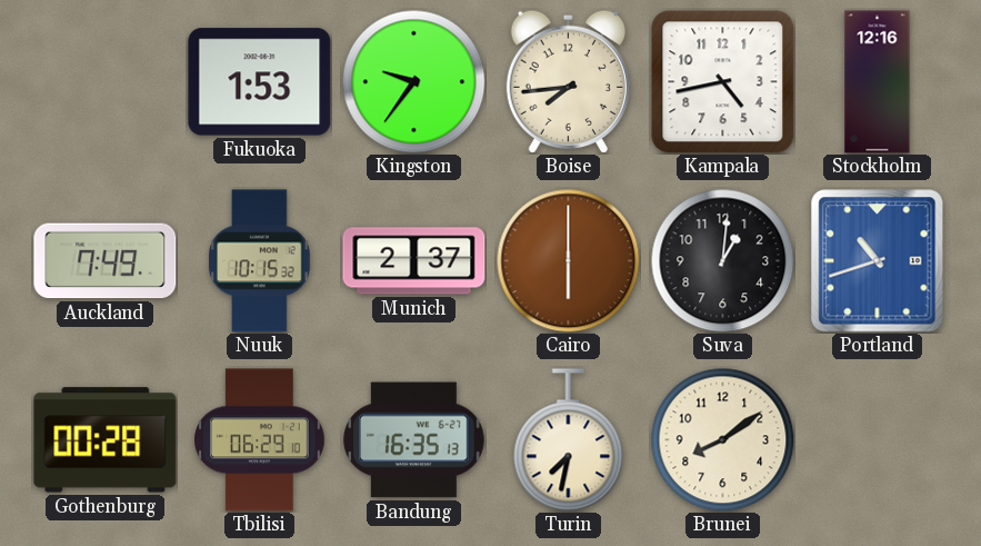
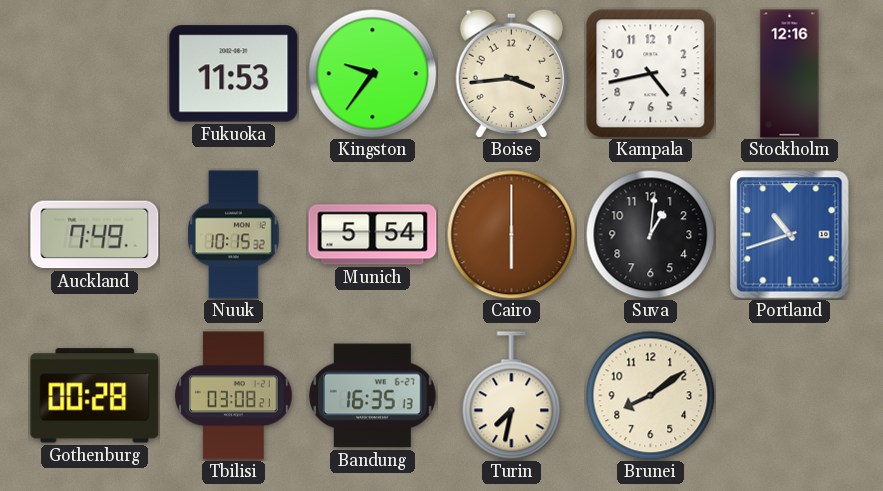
Fukuoka: 1:53 -> 11:53 (234, 74)
Boise: 7:44 -> 3:44 (511, 73)
Munich: 2:37 -> 5:54 (373, 235)
Tbilisi: 06:29 -> 03:08 (234, 396)
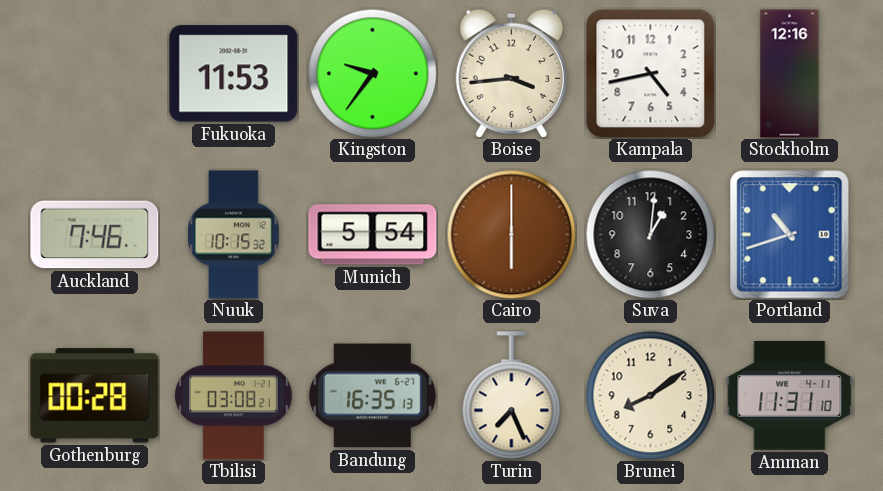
Auckland: 7:49 -> 7:46 (95, 235)
Turin: 7:32 -> 7:26 (512, 396)
Amman: none -> 11:31 (790, 396)
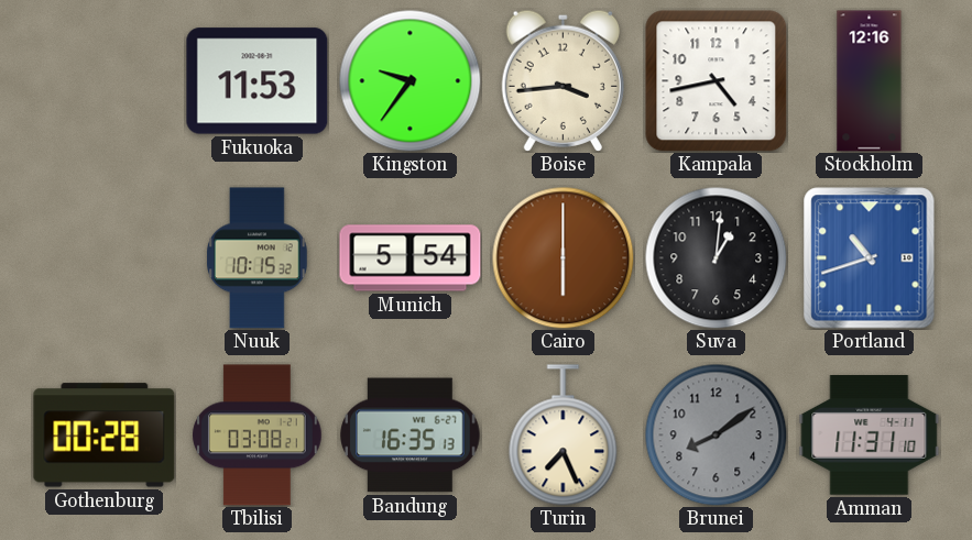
Auckland: 7:46 -> none (95, 235)
Brunei dial: cream -> grey (716, 434)
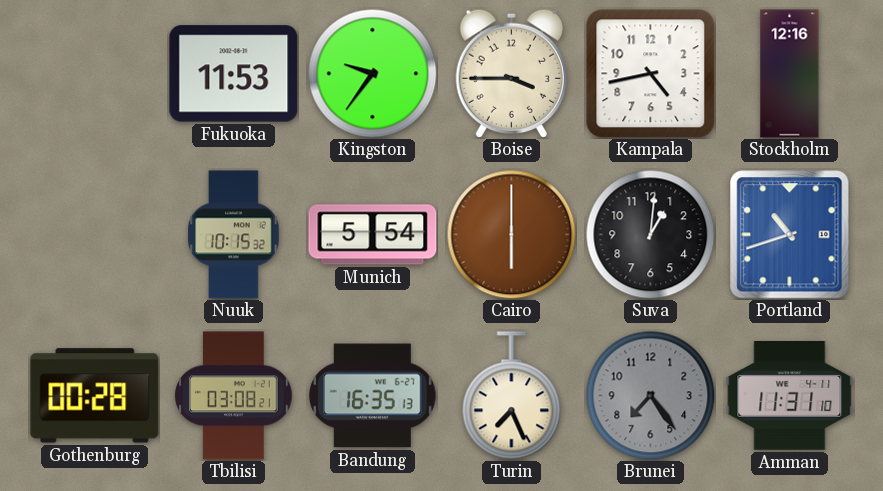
Boise: 3:44 -> 3:45 (511, 73)
Brunei: 8:09 -> 7:24 (650, 395)
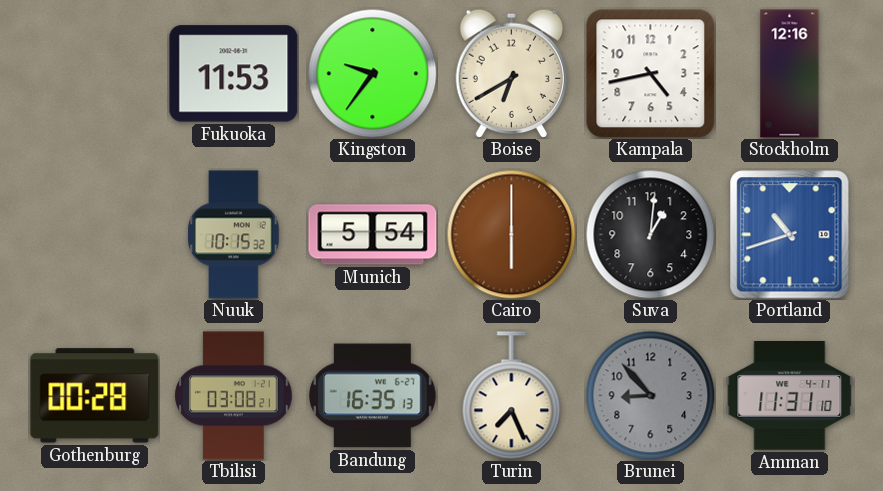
Boise: 3:45 -> 6:40 (511, 73)
Brunei: 7:24 -> 8:53 (650, 395)
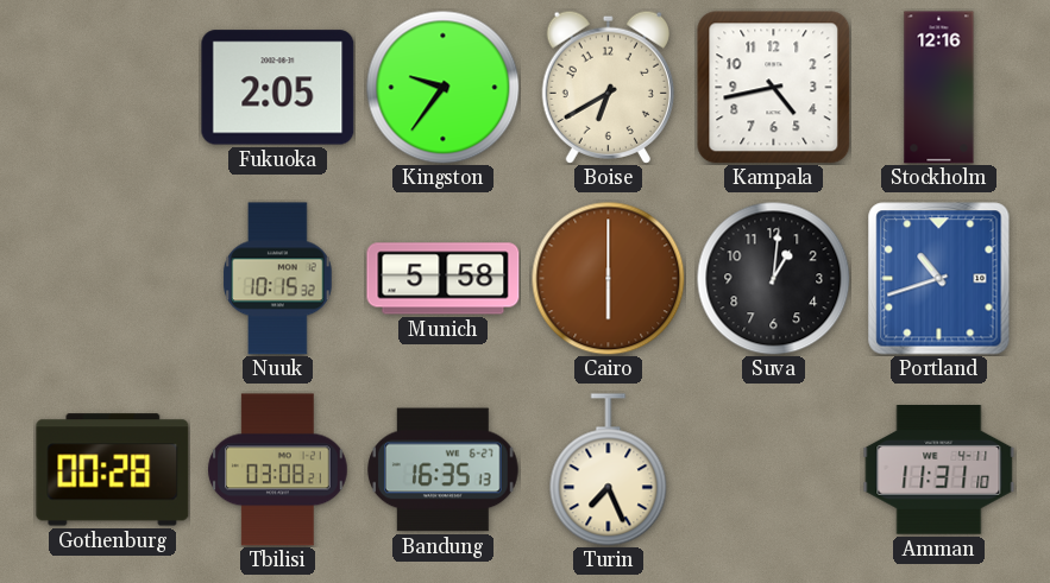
Fukuoka: 11:53 -> 2:05 (278, 88)
Munich: 5:54 -> 5:58 (444, 279)
Brunei: 8:53 -> none (650, 395)
